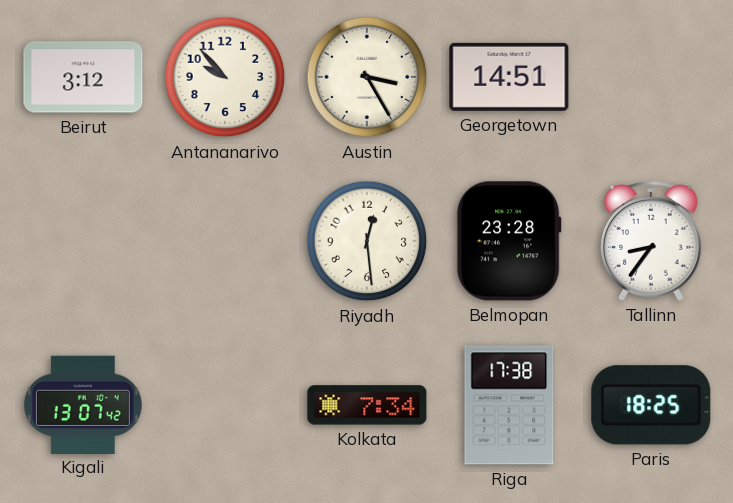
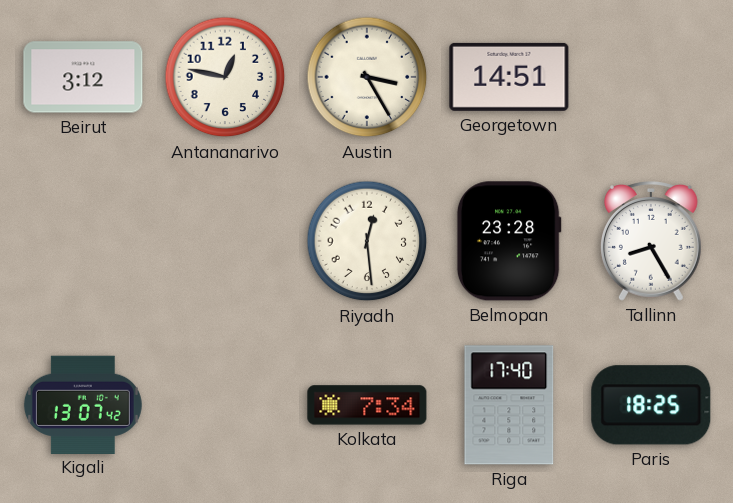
Antananarivo: 9:53 -> 12:47 (225, 77)
Tallinn: 8:36 -> 8:25 (651, 241)
Riga: 17:38 -> 17:40 (509, 405)
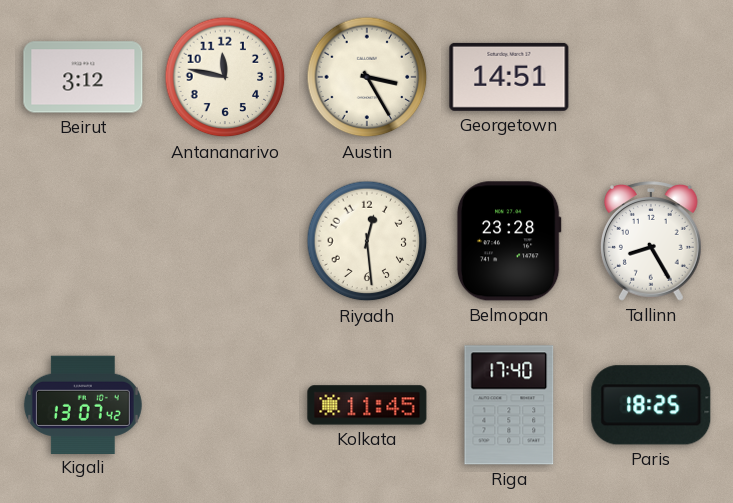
Antananarivo: 12:47 -> 11:47 (225, 77)
Kolkata: 7:34 -> 11:45 (367, 405)
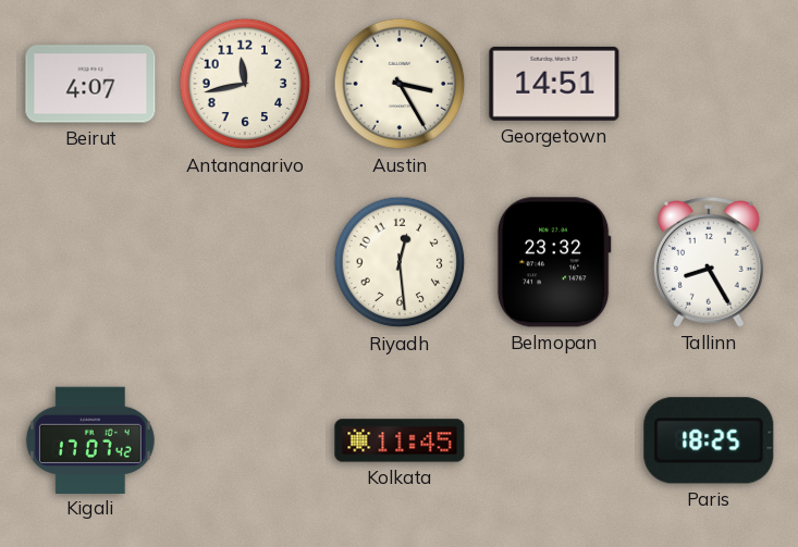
Beirut: 3:12 -> 4:07 (90, 84)
Antananarivo: 11:47 -> 11:43 (245, 84)
Belmopan: 23:28 -> 23:32 (554, 262)
Kigali: 13:07 -> 17:07 (90, 439)
Riga: 17:40 -> none (509, 405)
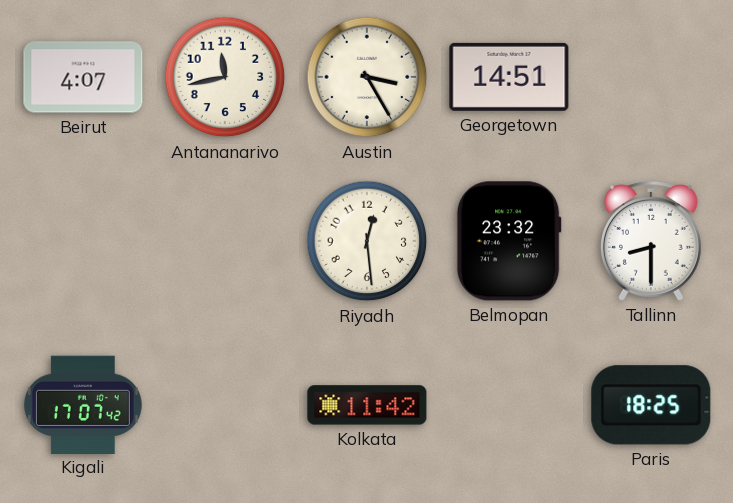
Tallinn: 8:25 -> 8:30 (651, 241)
Kolkata: 11:45 -> 11:42 (367, 405)
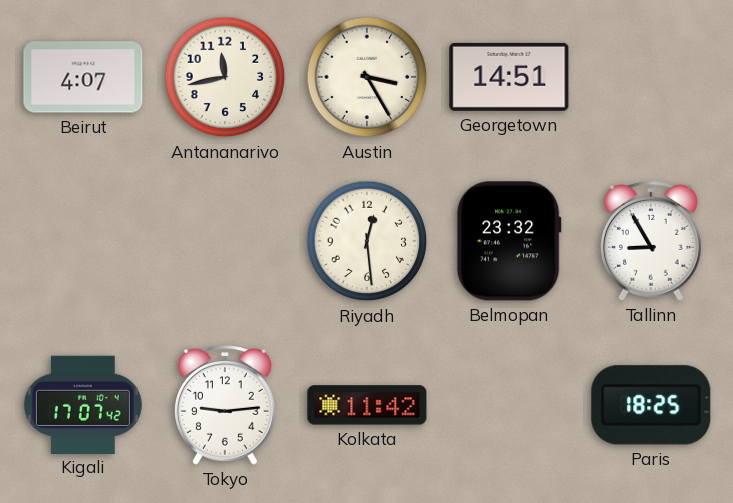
Tallinn: 8:30 -> 8:55 (651, 241)
Tokyo: none -> 9:14 (225, 405)
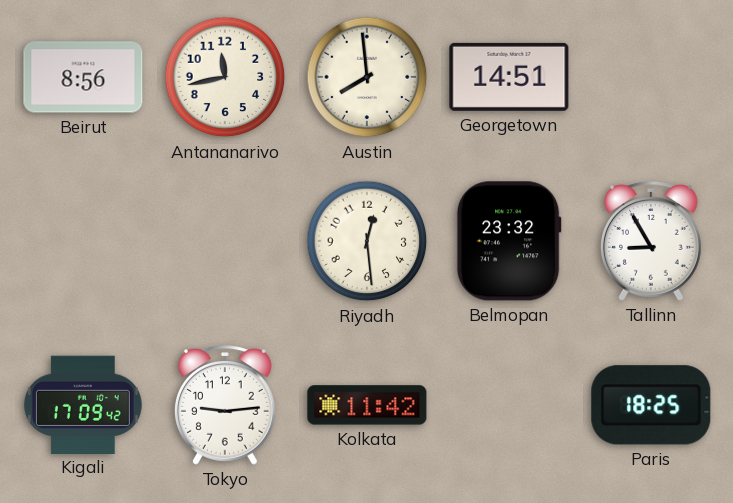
Beirut: 4:07 -> 8:56 (83, 77)
Austin: 3:25 -> 7:59 (367, 77)
Kigali: 17:07 -> 17:09 (83, 404)
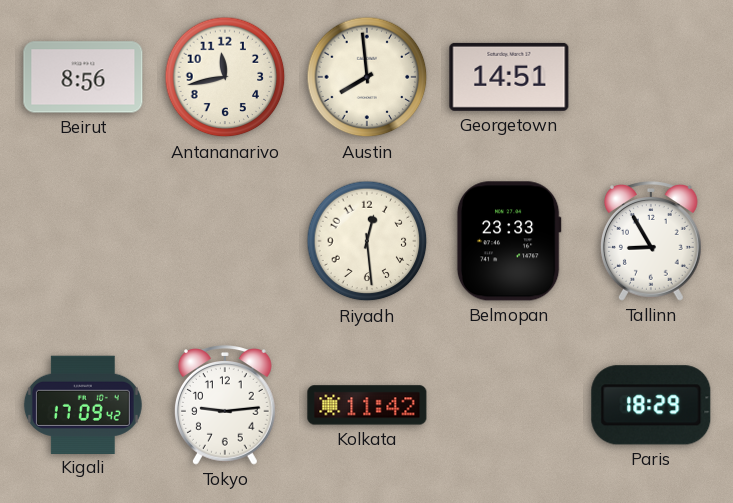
Belmopan: 23:32 -> 23:33 (509, 241)
Paris: 18:25 -> 18:29 (651, 405)
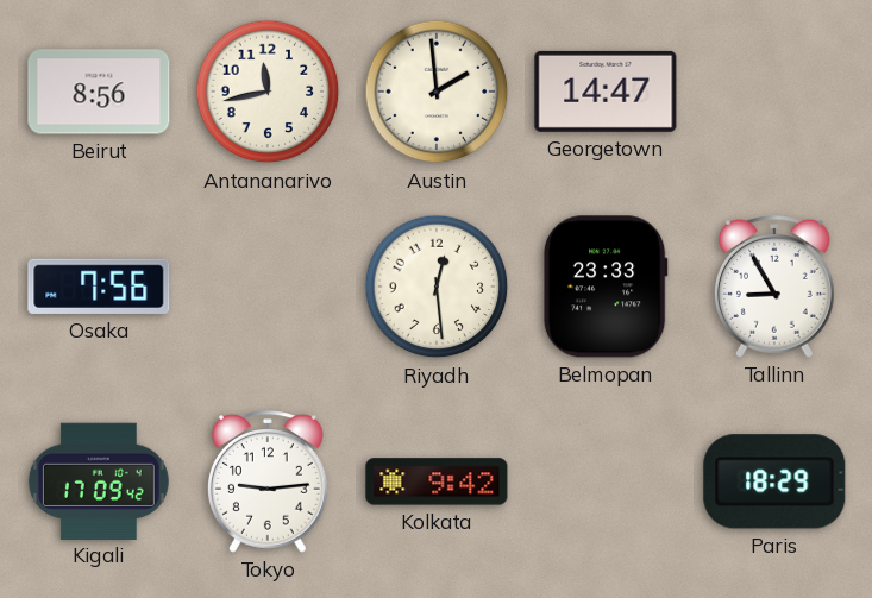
Austin: 7:59 -> 1:59 (437, 92)
Georgetown: 14:51 -> 14:47 (606, 92)
Osaka: none -> 7:56 (99, 287)
Kolkata: 11:42 -> 9:42 (437, 481)
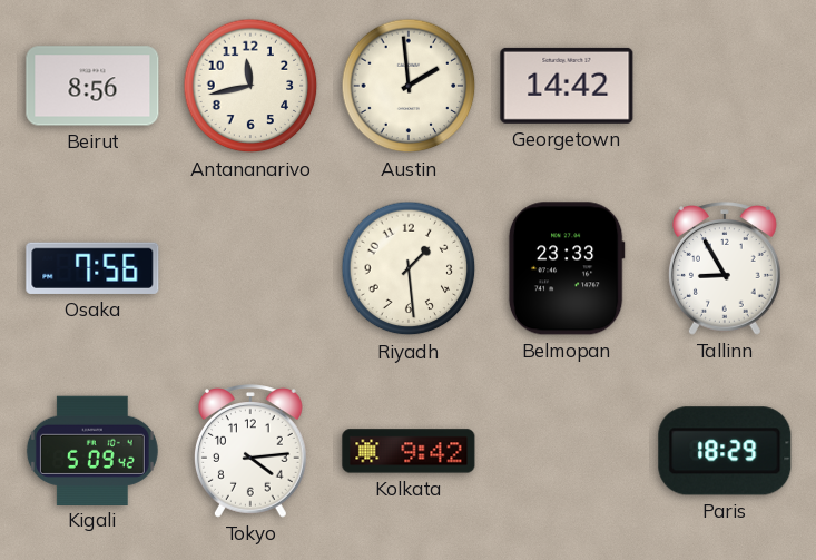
Georgetown: 14:47 -> 14:42 (567, 86)
Riyadh: 12:29 -> 1:29 (409, 268)
Kigali: 17:09 -> 5:09 (92, 450)
Tokyo: 9:14 -> 4:14 (250, 451)
